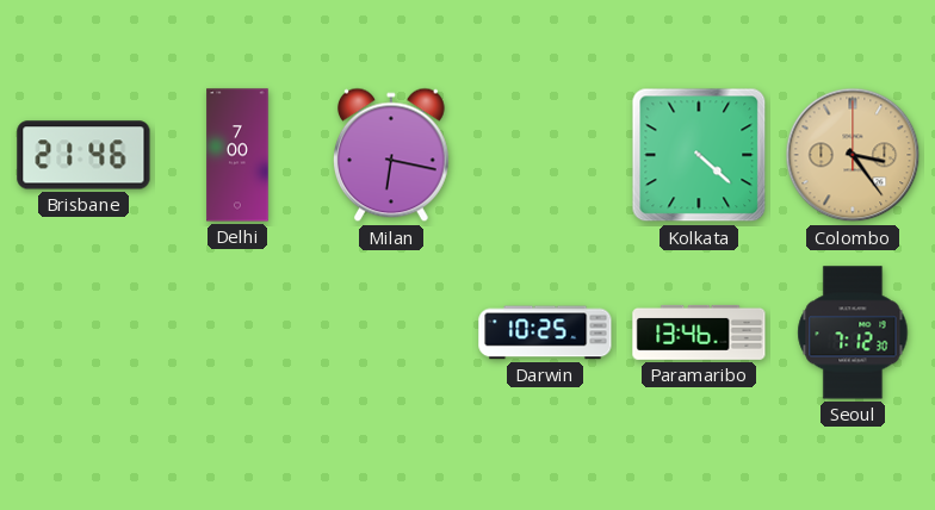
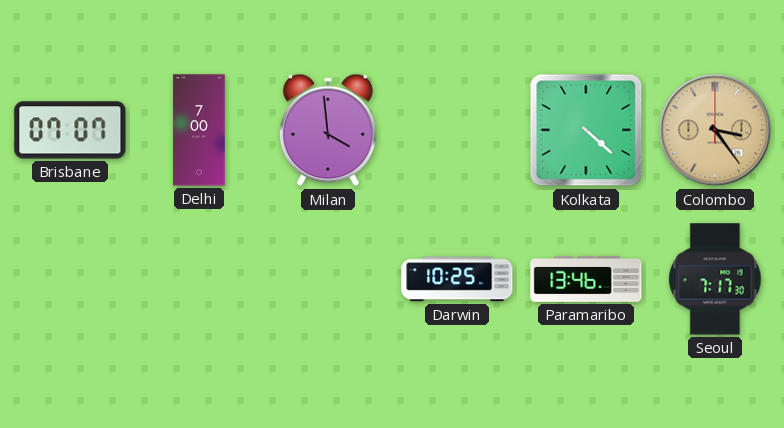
Brisbane: 21:46 -> 07:07 (70, 130)
Milan: 6:17 -> 3:59 (328, 130)
Seoul: 7:12 -> 7:17 (715, 279)
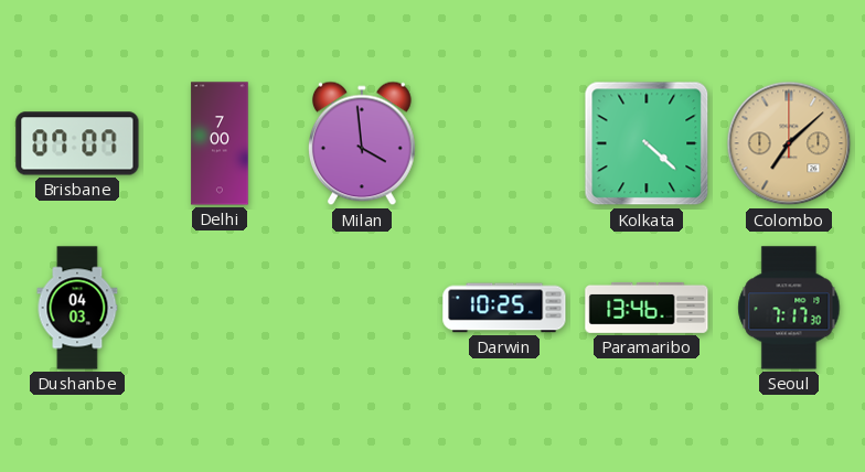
Colombo: 3:24 -> 7:08 (789, 143)
Dushanbe: none -> 04:03 (77, 308)
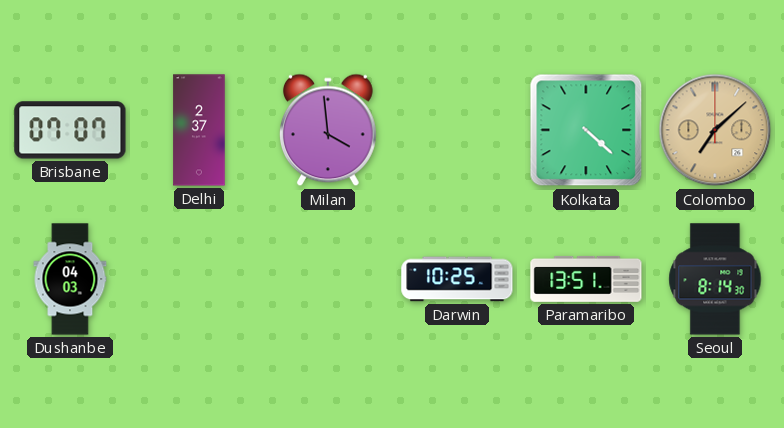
Delhi: 7:00 -> 2:37 (199, 130)
Paramaribo: 13:46 -> 13:51 (586, 279)
Seoul: 7:17 -> 8:14 (715, 279)
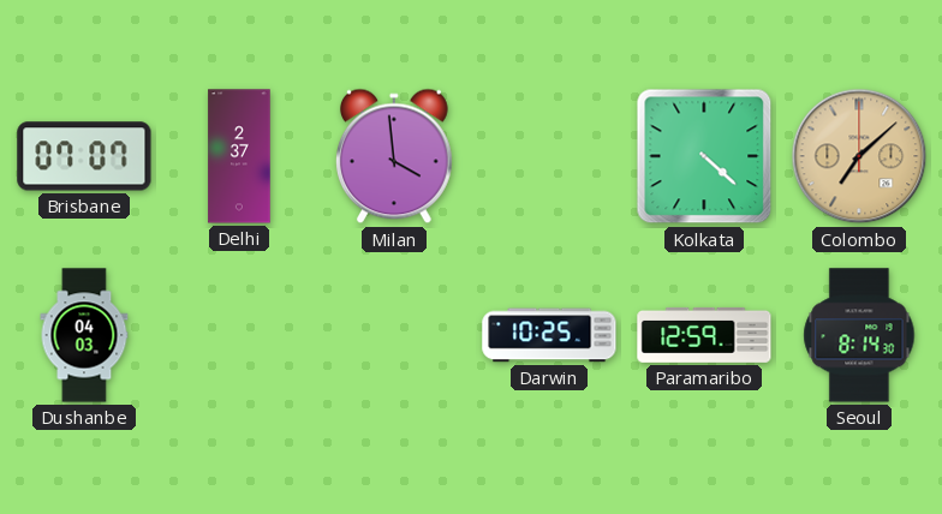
Paramaribo: 13:51 -> 12:59 (704, 335)
